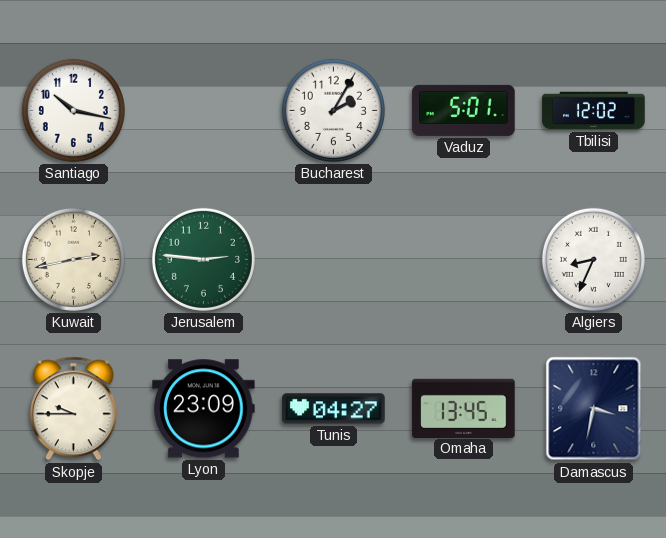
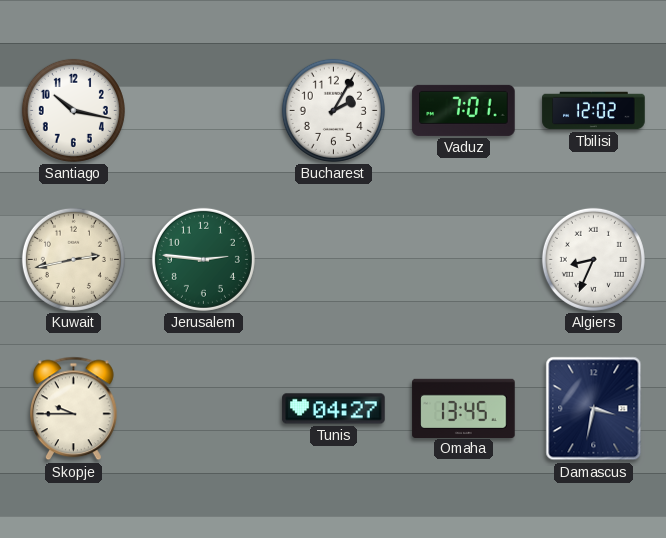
Vaduz: 5:01 -> 7:01 (464, 110)
Lyon: 23:09 -> none (204, 409)
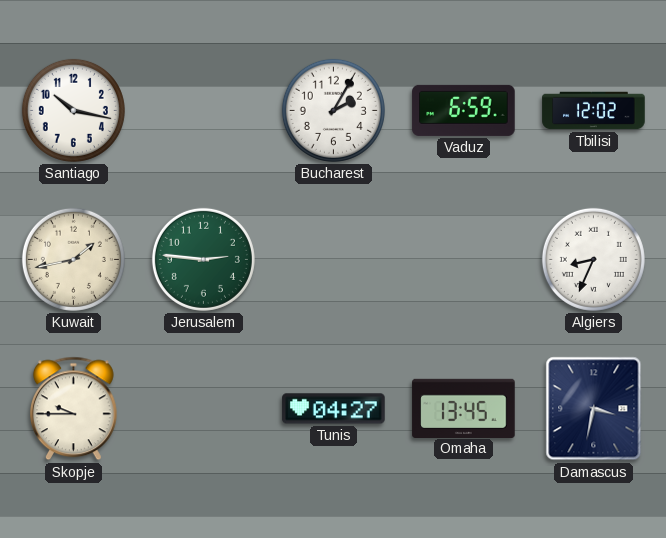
Vaduz: 7:01 -> 6:59 (464, 110)
Kuwait: 2:43 -> 1:43 (73, 259)
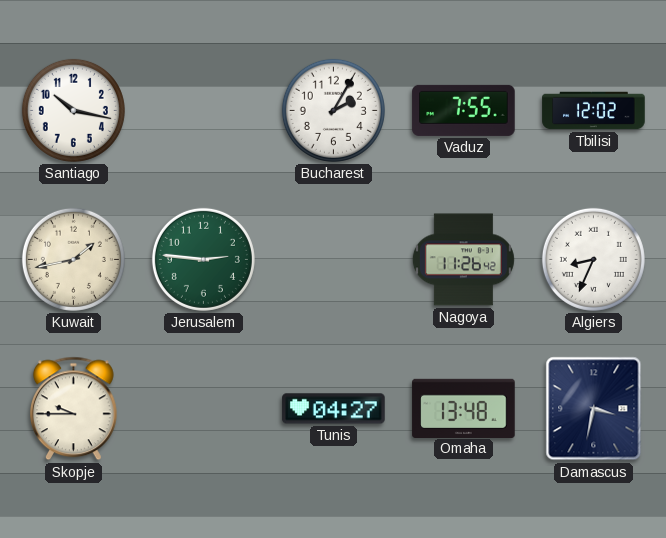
Vaduz: 6:59 -> 7:55 (464, 110)
Nagoya: none -> 11:26 (463, 260)
Omaha: 13:45 -> 13:48 (464, 408)
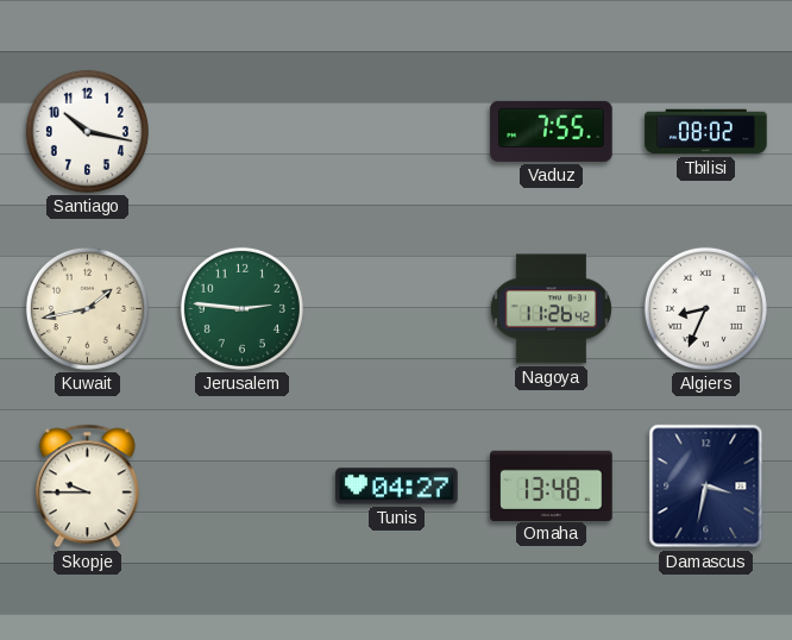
Bucharest: 2:05 -> none (333, 110)
Tbilisi: 12:02 -> 08:02 (706, 132)
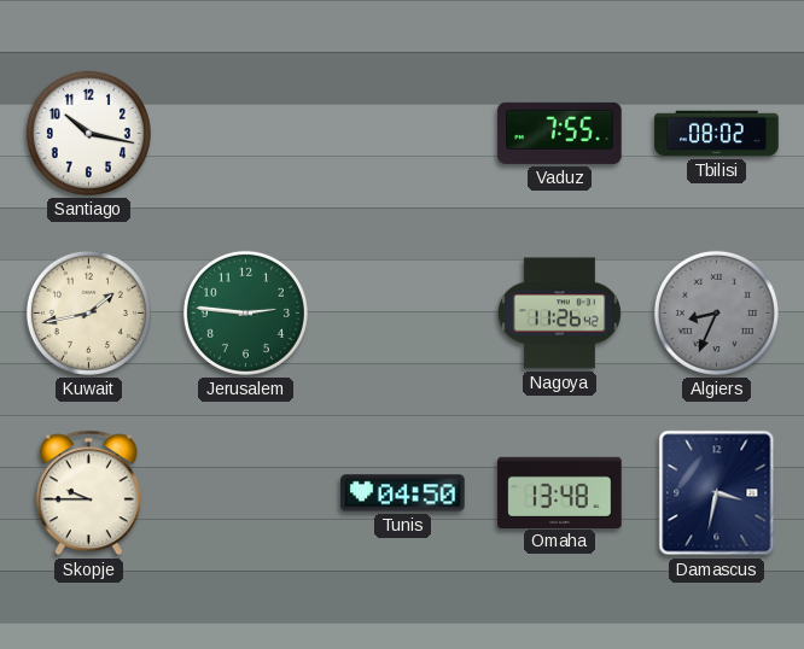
Algiers dial: white -> grey (716, 312)
Tunis: 04:27 -> 04:50 (403, 493)
